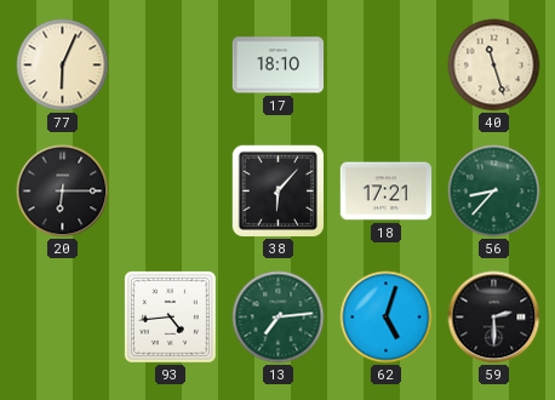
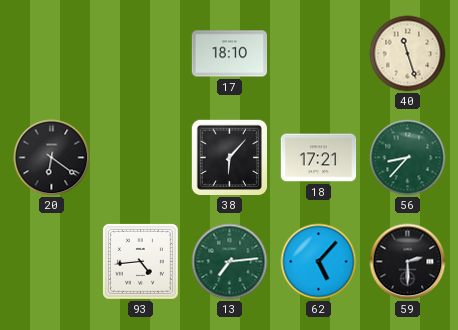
77: 6:04 -> none (63, 65)
20: 6:15 -> 6:21 (52, 158)
62: 5:03 -> 5:07 (319, 262)
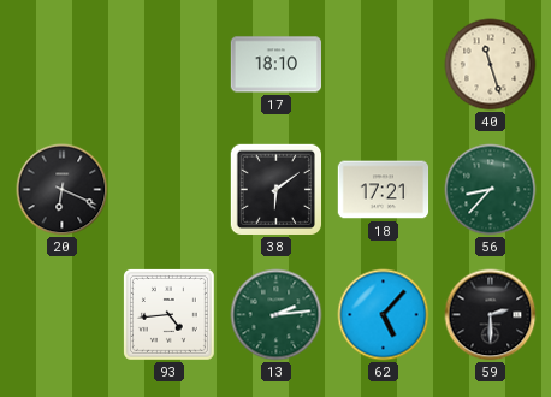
20: 6:21 -> 6:19 (63, 190)
38: 6:07 -> 6:09 (275, 189)
13: 7:14 -> 2:14 (277, 315)
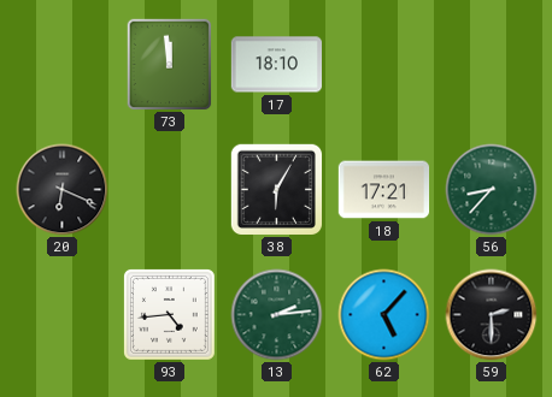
73: none -> 11:59 (170, 65)
40: 11:27 -> none (491, 65)
38: 6:09 -> 6:05 (276, 189)
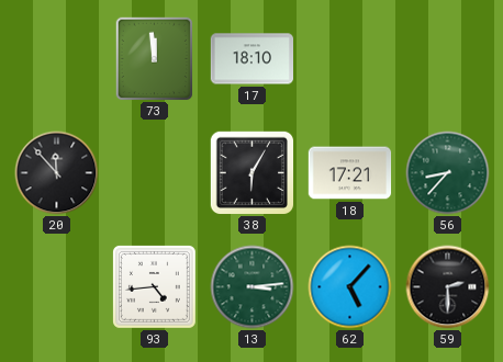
20: 6:19 -> 11:53 (57, 173)
13: 2:14 -> 3:14 (253, 287)
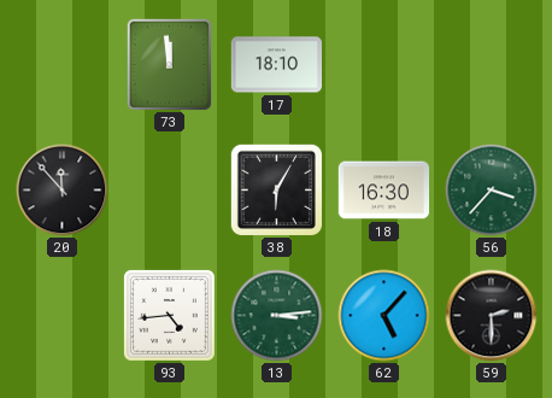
18: 17:21 -> 16:30 (384, 191)
56: 8:37 -> 3:37 (492, 191)
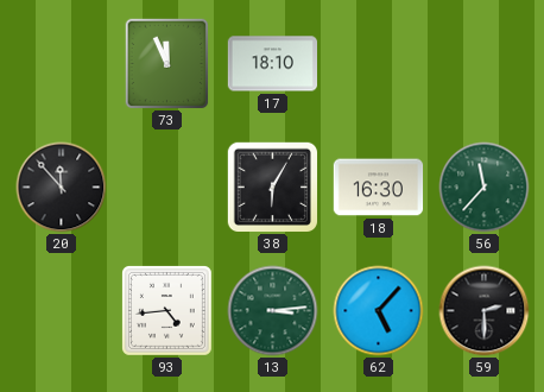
73: 11:59 -> 11:56 (167, 64)
56: 3:37 -> 11:37 (485, 188)
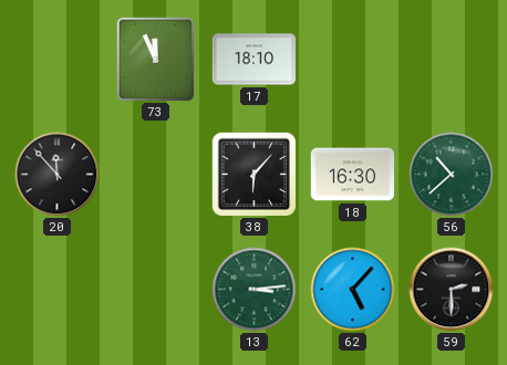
38: 6:05 -> 6:07 (253, 174)
56: 11:37 -> 10:38 (452, 175)
93: 4:44 -> none (166, 310)
